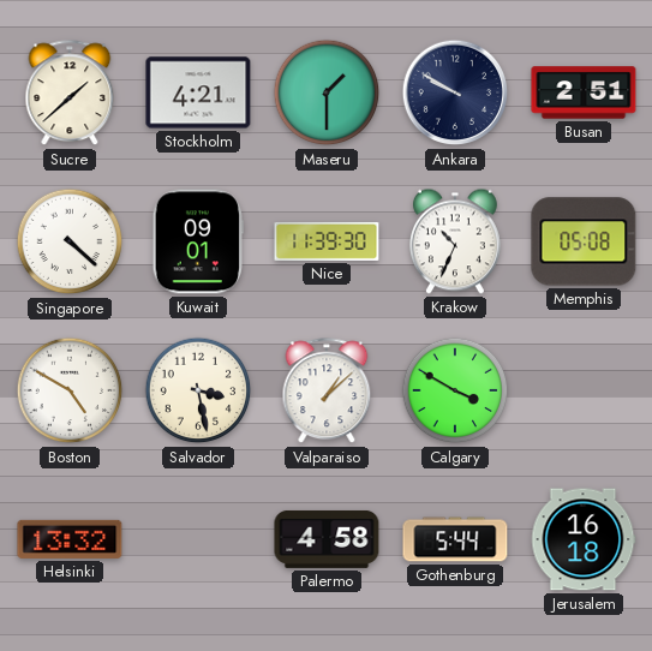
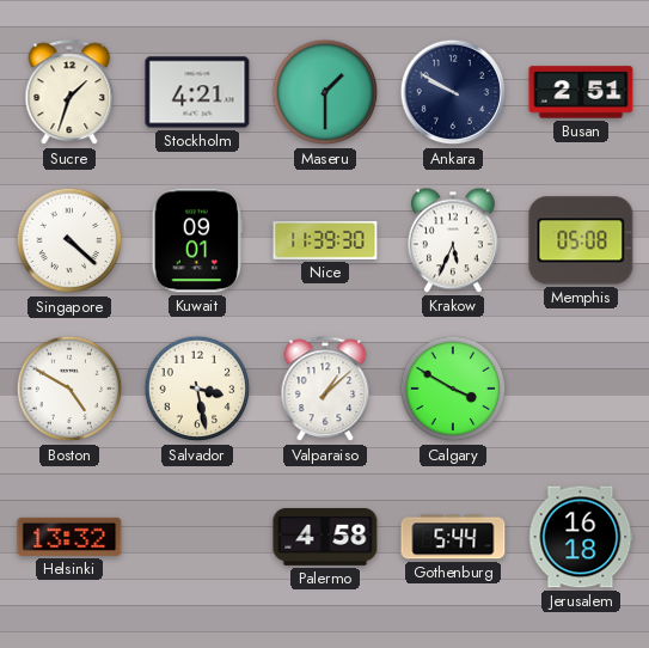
Sucre: 1:38 -> 1:33 (69, 93)
Krakow: 10:34 -> 5:34 (453, 240)
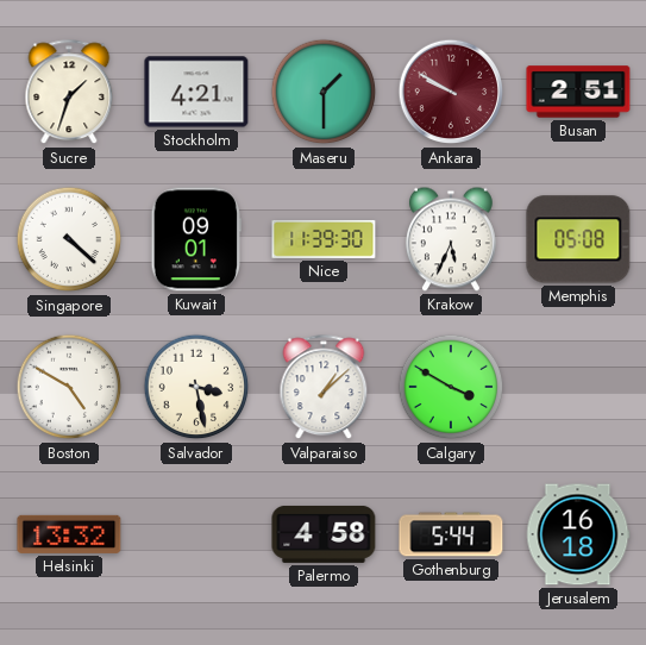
Ankara dial: navy -> burgundy (451, 92)
